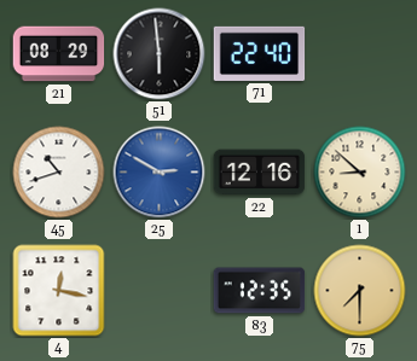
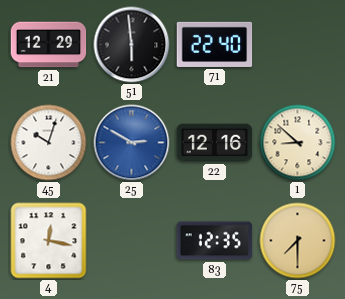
21: 08:29 -> 12:29 (49, 45)
45: 10:42 -> 10:03 (49, 143)
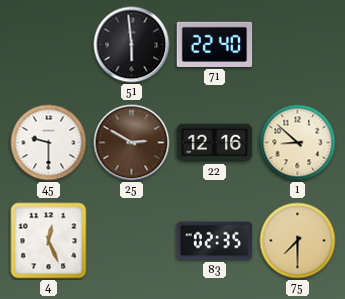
21: 12:29 -> none (49, 45)
45: 10:03 -> 9:30 (49, 143)
25 dial: blue -> brown (132, 143)
4: 12:17 -> 12:26 (49, 241)
83: 12:35 -> 02:35 (215, 241)
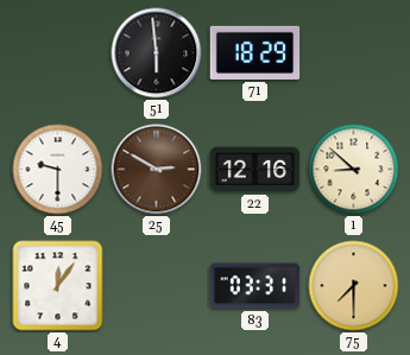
71: 22:40 -> 18:29 (256, 52)
4: 12:26 -> 12:06 (58, 286)
83: 02:35 -> 03:31 (256, 286)
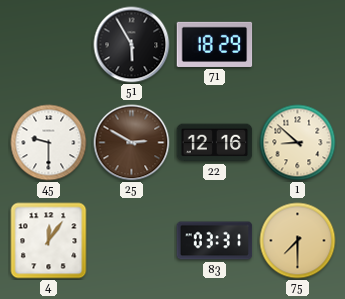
51: 5:59 -> 5:55 (132, 45)
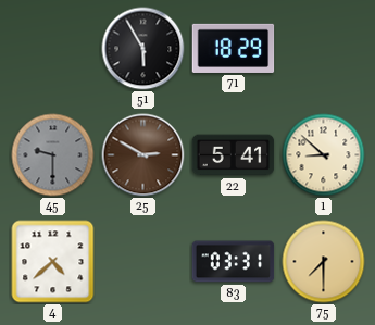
45 dial: white -> grey (53, 155)
22: 12:16 -> 5:41 (234, 155)
4: 12:06 -> 4:38 (53, 262)
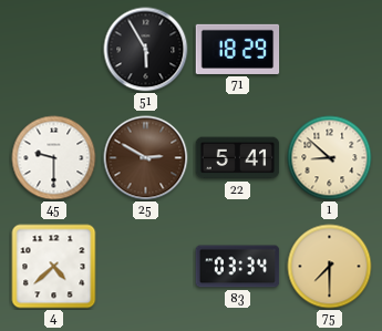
45 dial: grey -> white (54, 158)
83: 03:31 -> 03:34 (238, 267)
